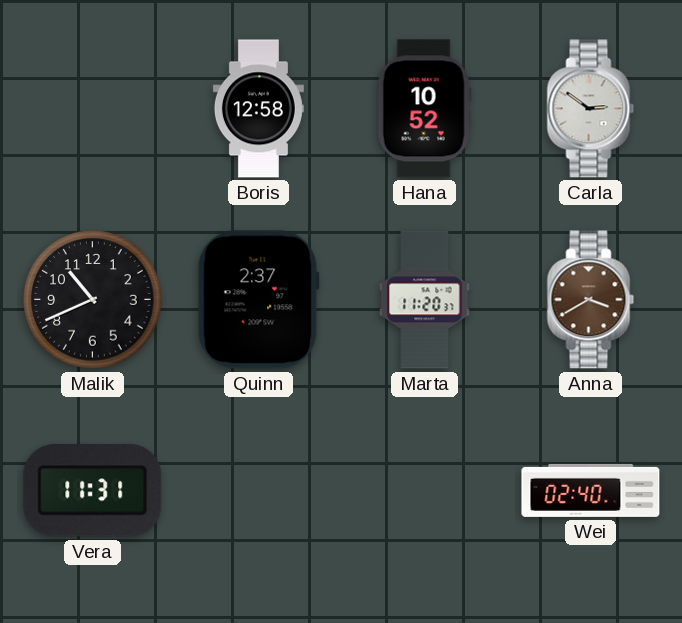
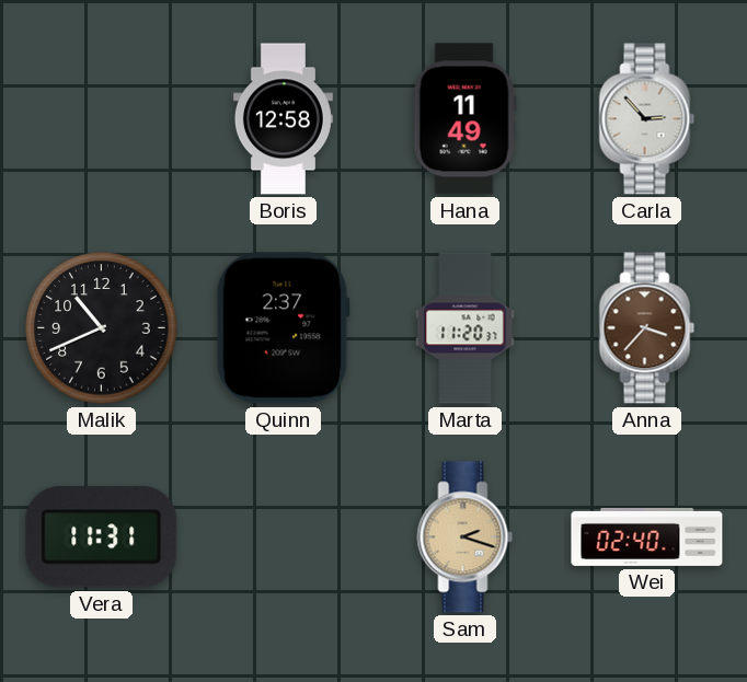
Hana: 10:52 -> 11:49 (464, 119)
Carla: 2:51 -> 2:53 (647, 119)
Anna: 3:40 -> 3:37 (647, 328)
Sam: none -> 2:18 (466, 537)
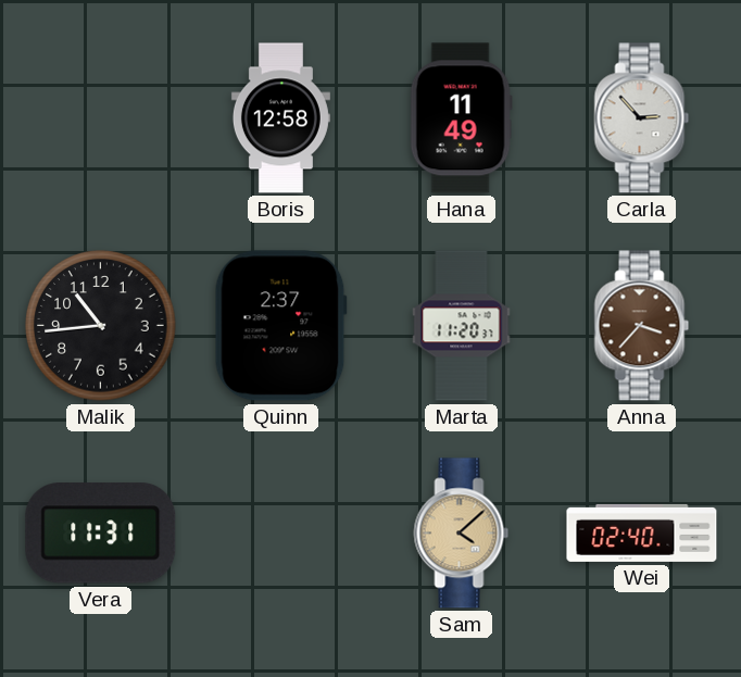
Malik: 10:41 -> 10:44 (101, 326)
Sam: 2:18 -> 4:08 (462, 534)
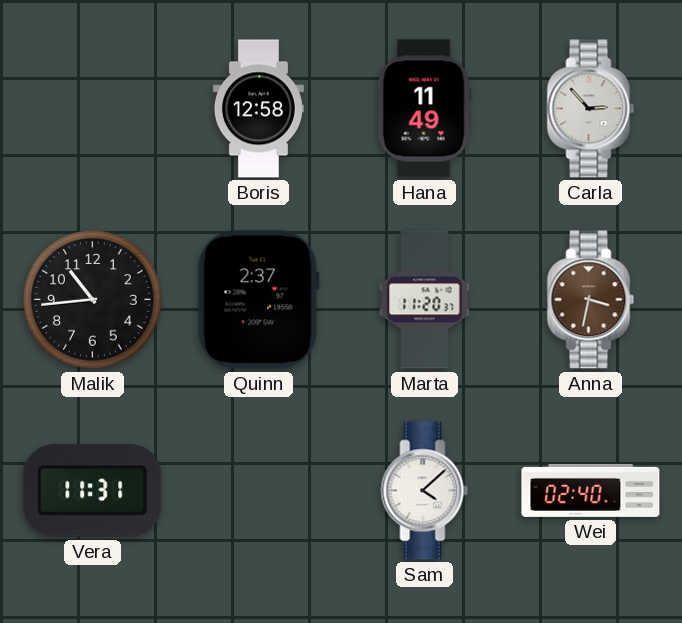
Anna: 3:37 -> 3:32 (591, 300)
Sam dial: champagne -> white (425, 491)
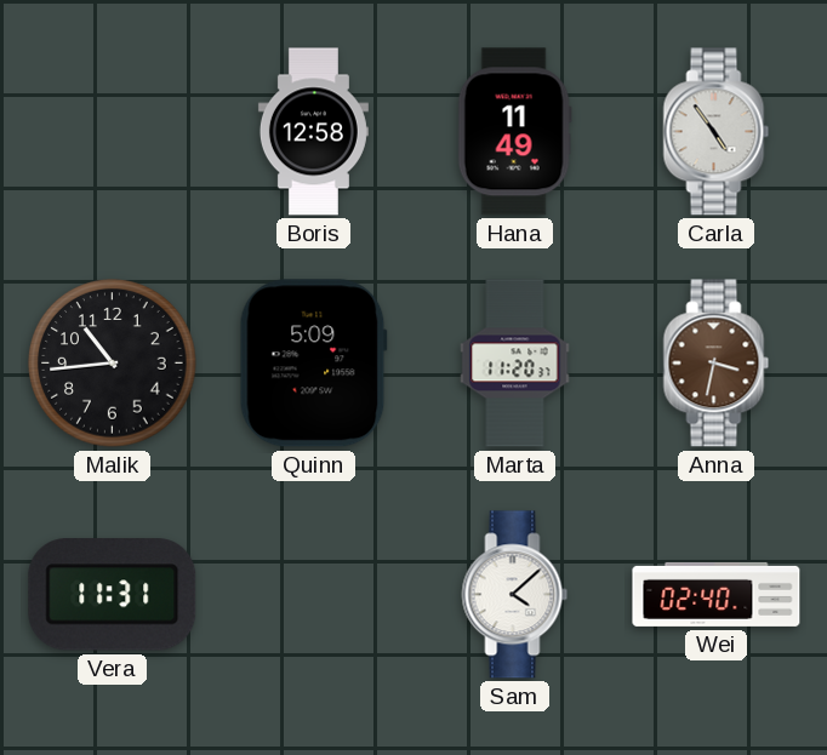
Carla: 2:53 -> 4:54 (717, 132)
Quinn: 2:37 -> 5:09 (313, 364)
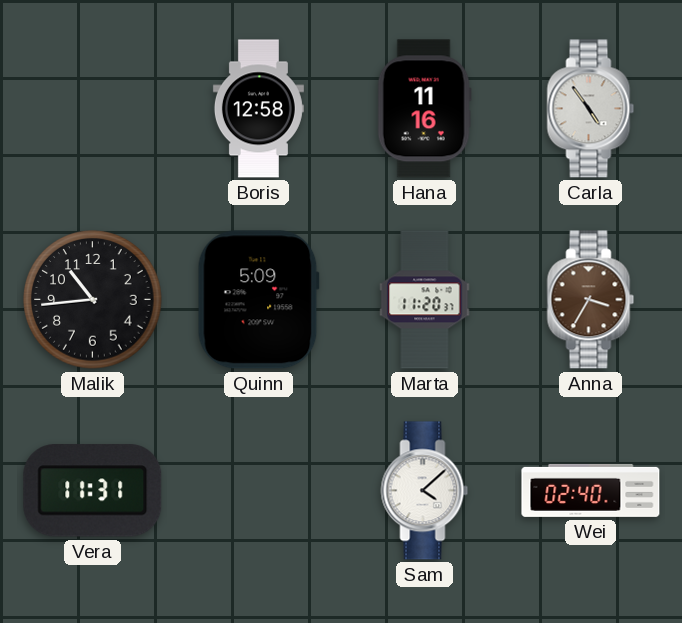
Hana: 11:49 -> 11:16 (424, 109)
Anna: 3:32 -> 3:35 (591, 300)
